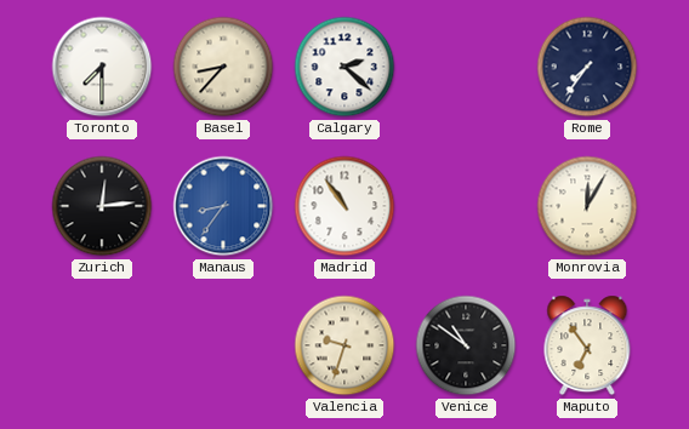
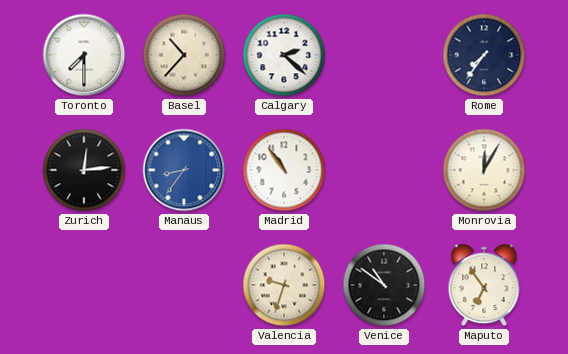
Basel: 8:37 -> 10:37 (184, 55)
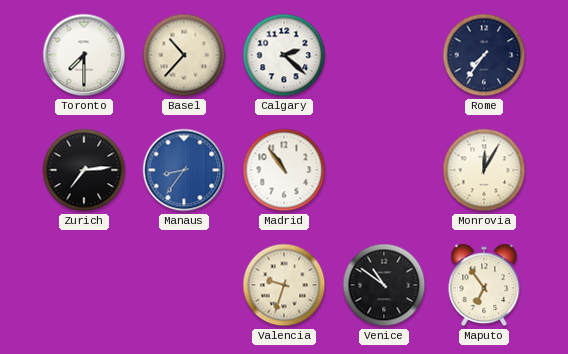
Zurich: 12:14 -> 7:14 (84, 170)
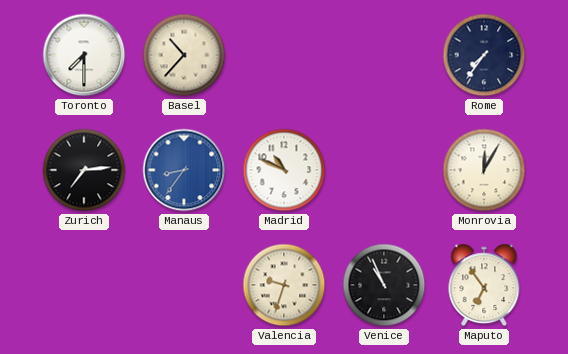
Calgary: 2:22 -> none (284, 55)
Madrid: 10:54 -> 10:49 (284, 170)
Venice: 10:51 -> 10:56 (384, 285)
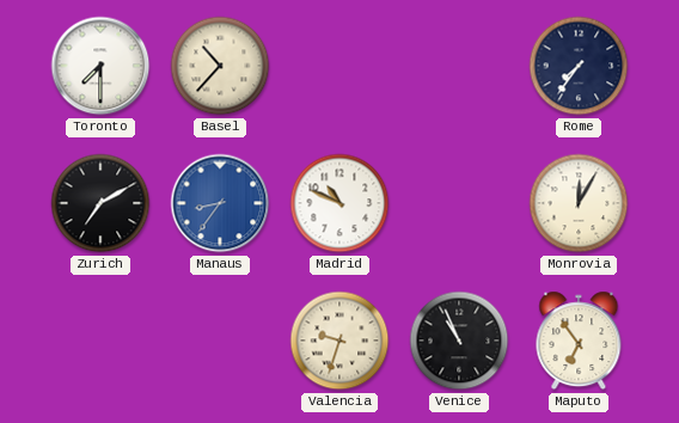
Zurich: 7:14 -> 7:10 (100, 203)
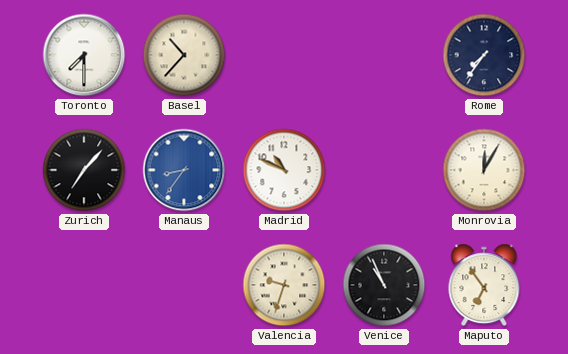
Zurich: 7:10 -> 7:07 (84, 170)
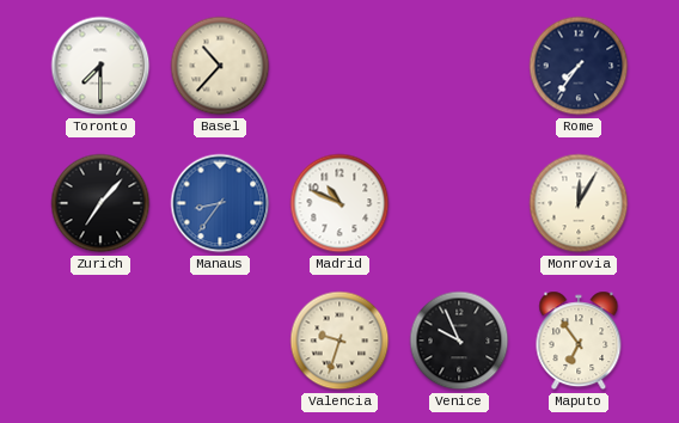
Venice: 10:56 -> 9:56 (459, 341)
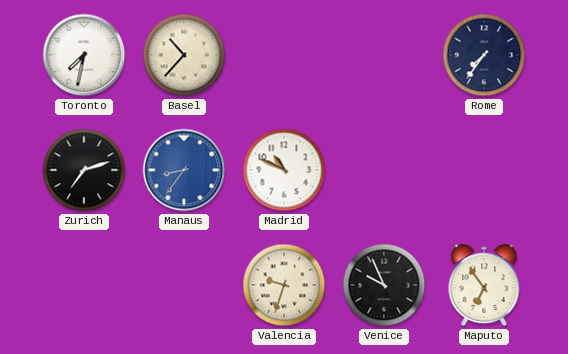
Toronto: 7:30 -> 7:32 (84, 55)
Zurich: 7:07 -> 7:12 (84, 170)
Monrovia: 12:05 -> none (579, 203)
